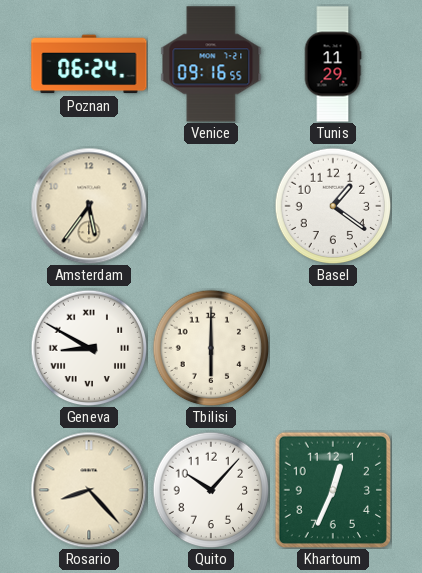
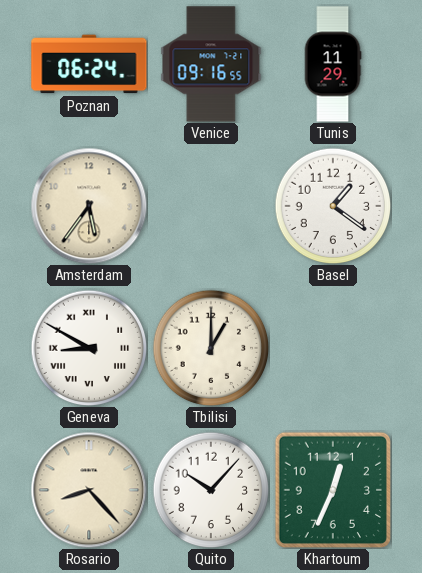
Tbilisi: 6:00 -> 1:00 (211, 348)
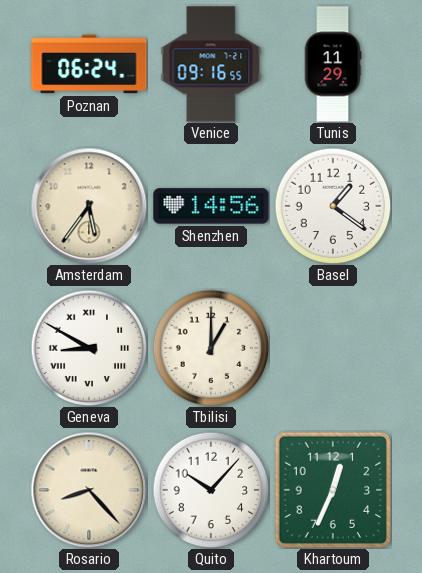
Shenzhen: none -> 14:56 (211, 206)
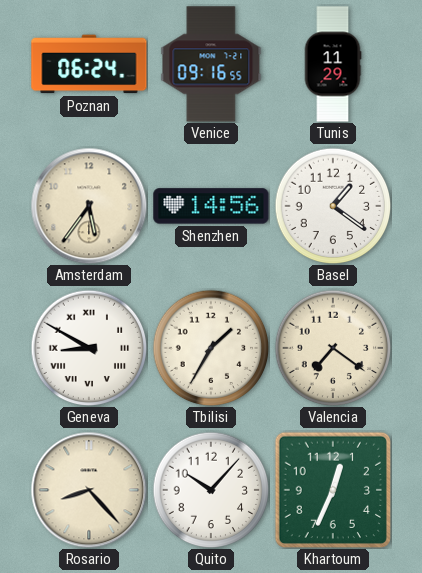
Tbilisi: 1:00 -> 1:35 (211, 348)
Valencia: none -> 7:21 (333, 348)
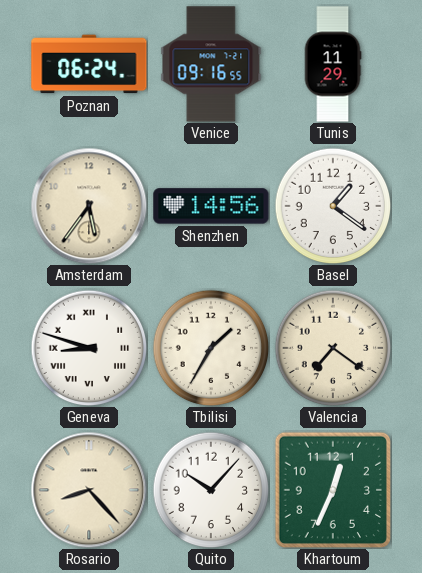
Geneva: 8:50 -> 8:48 (89, 348)
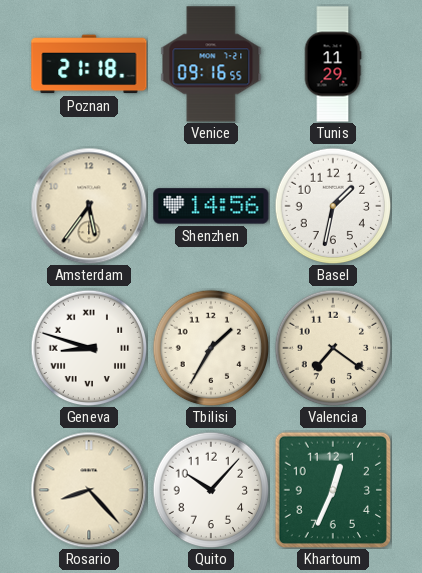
Poznan: 06:24 -> 21:18 (89, 64)
Basel: 1:21 -> 1:32 (333, 206)
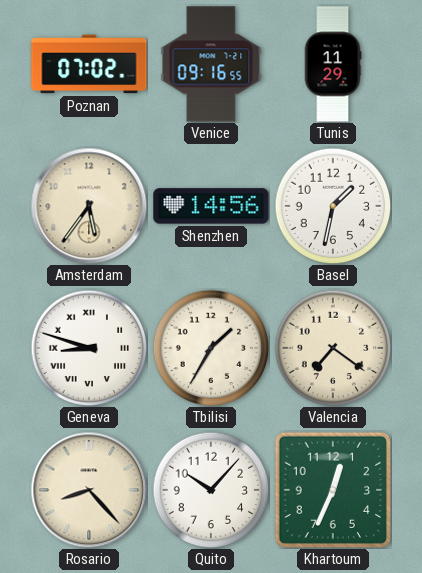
Poznan: 21:18 -> 07:02 (89, 64)
